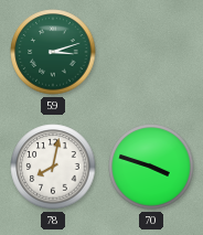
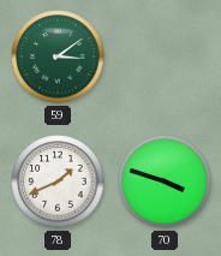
59: 3:12 -> 3:09 (58, 56)
78: 8:02 -> 1:41 (58, 181)
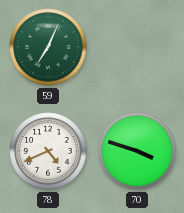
59: 3:09 -> 7:04 (48, 47)
78: 1:41 -> 4:41 (48, 151)
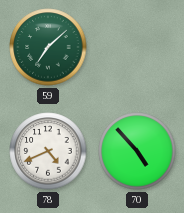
59: 7:04 -> 7:08 (48, 47)
70: 3:48 -> 4:53 (137, 151)
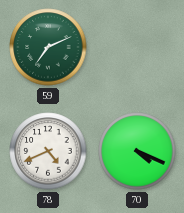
59: 7:08 -> 7:11 (48, 47)
70: 4:53 -> 4:19 (137, 151)
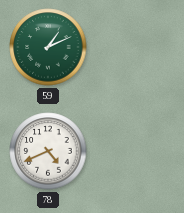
59: 7:11 -> 1:11 (48, 47)
70: 4:19 -> none (137, 151)
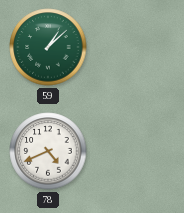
59: 1:11 -> 1:08 (48, 47)
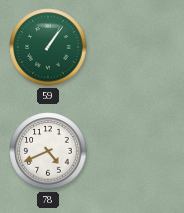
59: 1:08 -> 1:06 (48, 47)
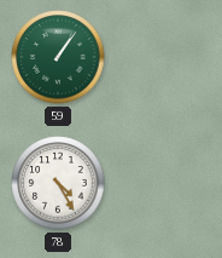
78: 4:41 -> 4:25 (58, 183)
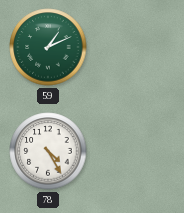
59: 1:06 -> 1:11 (48, 47)
